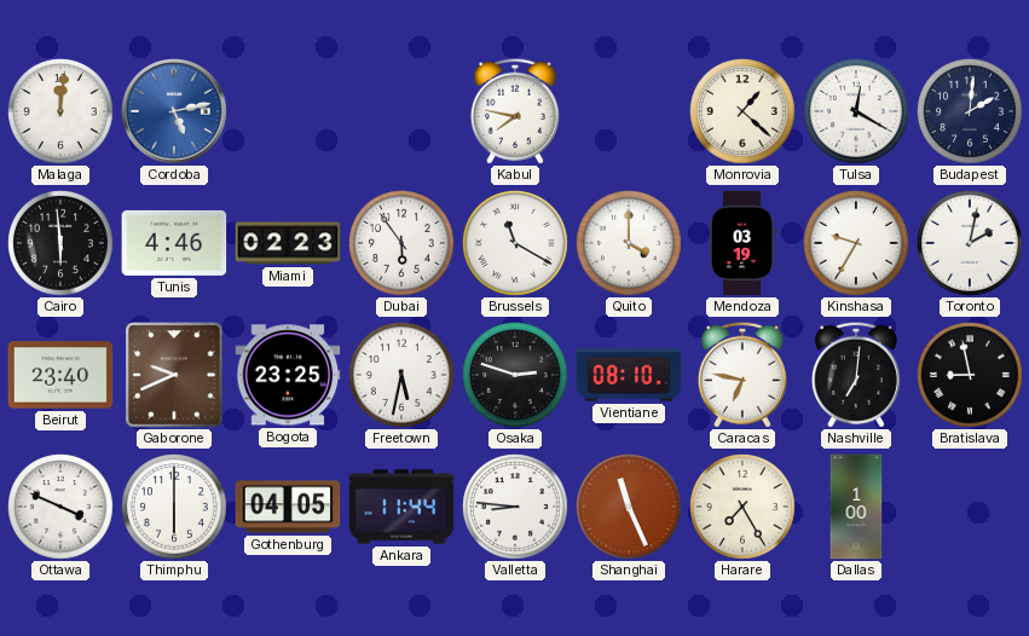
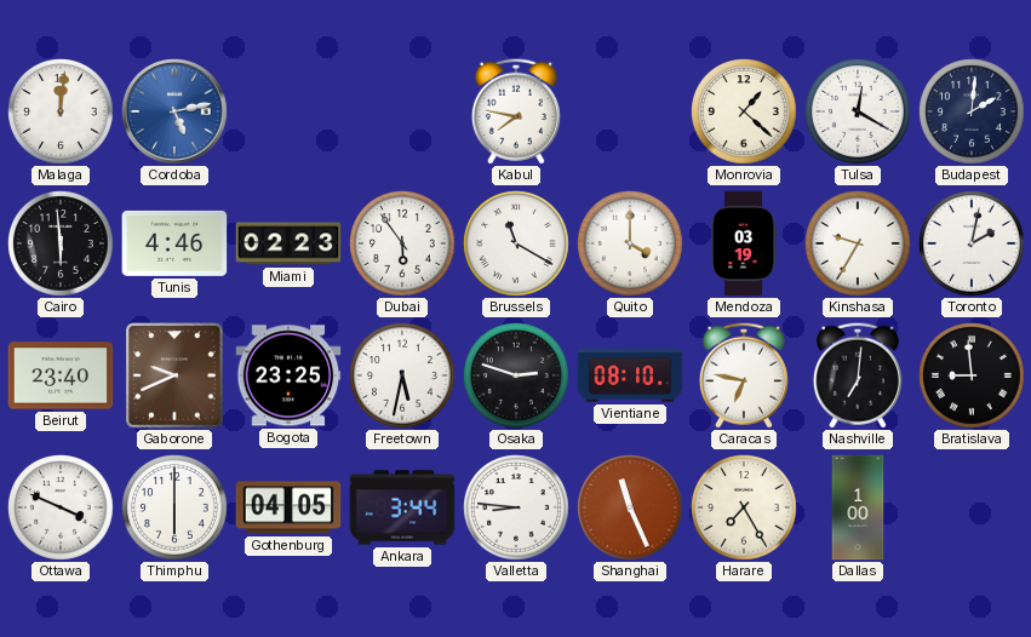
Bratislava: 8:58 -> 8:59 (973, 377)
Ankara: 11:44 -> 3:44 (402, 507)
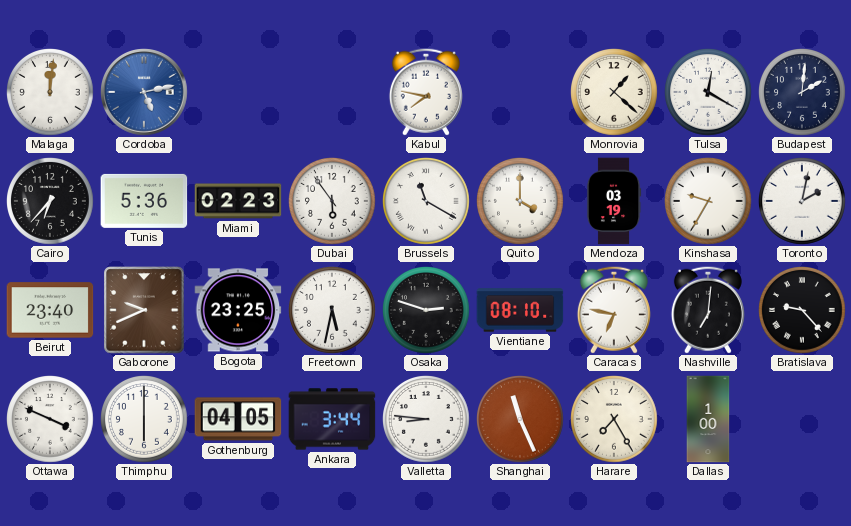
Cairo: 5:59 -> 6:37 (51, 202)
Tunis: 4:46 -> 5:36 (144, 201)
Bratislava: 8:59 -> 9:23 (803, 311)
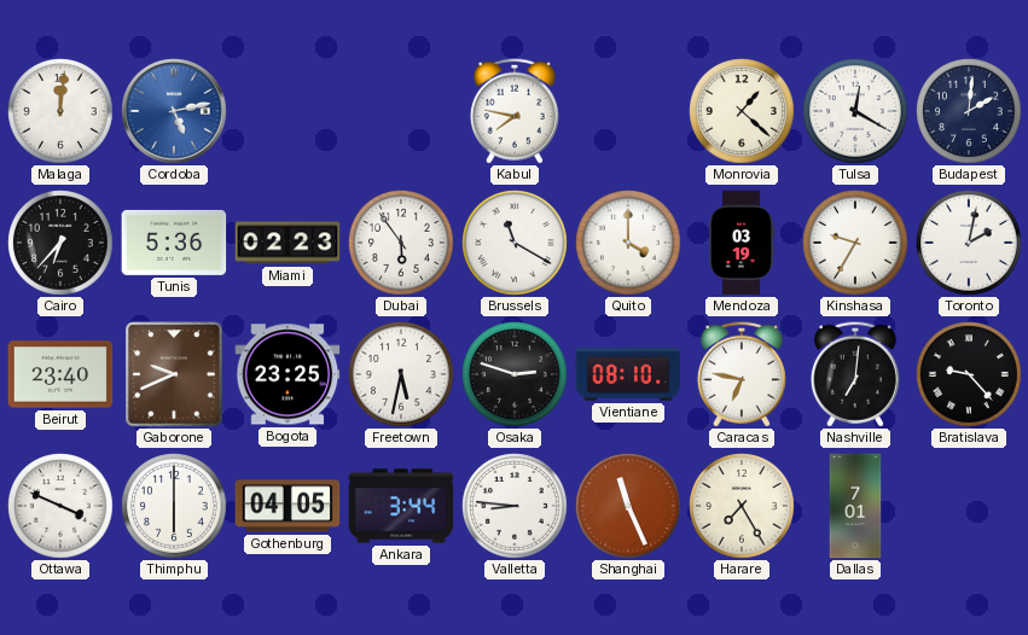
Dallas: 1:00 -> 7:01 (855, 506)
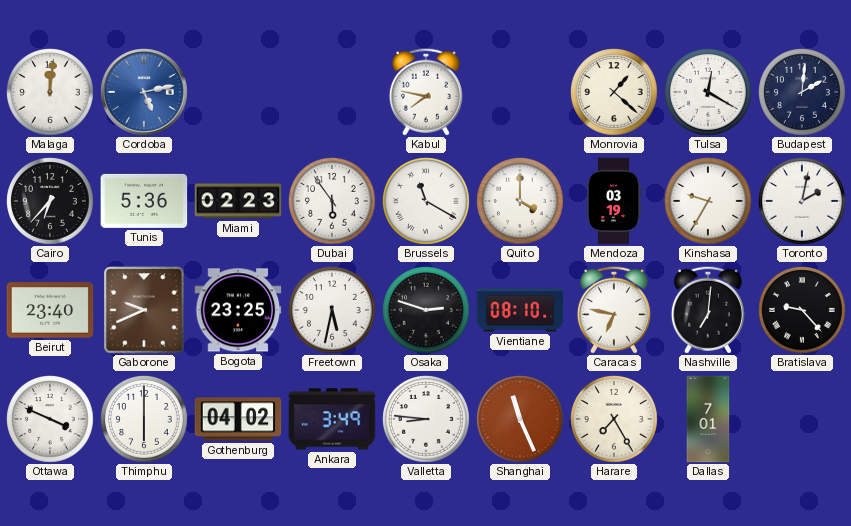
Gothenburg: 04:05 -> 04:02 (238, 419)
Ankara: 3:44 -> 3:49 (332, 419)
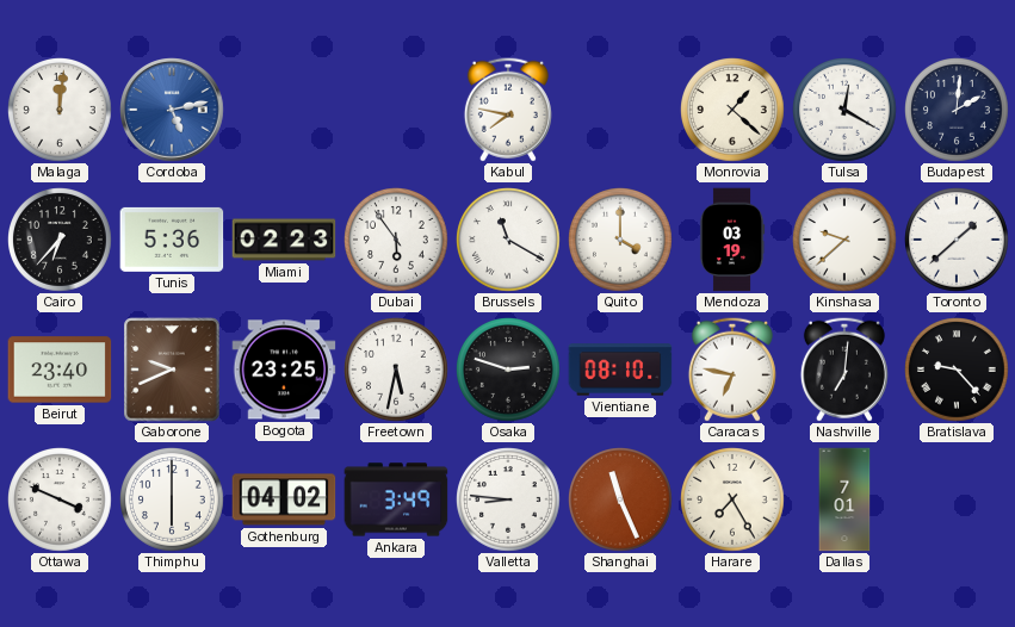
Kinshasa: 9:35 -> 9:38 (846, 241)
Toronto: 2:02 -> 1:38 (958, 241)
